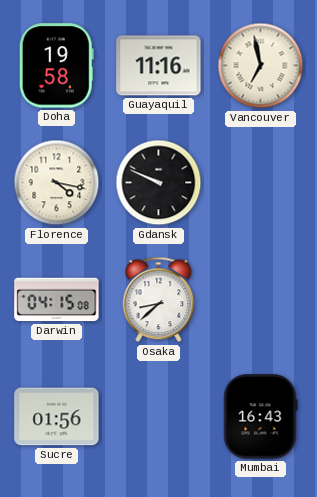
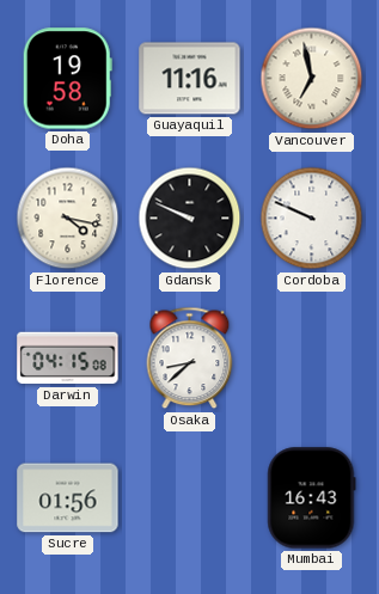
Cordoba: none -> 9:49 (312, 219)
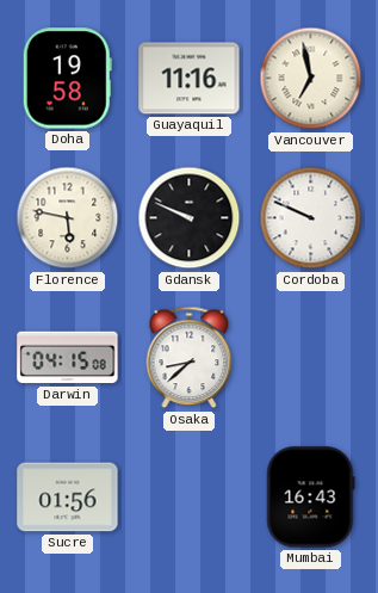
Florence: 4:17 -> 5:47 (68, 218)
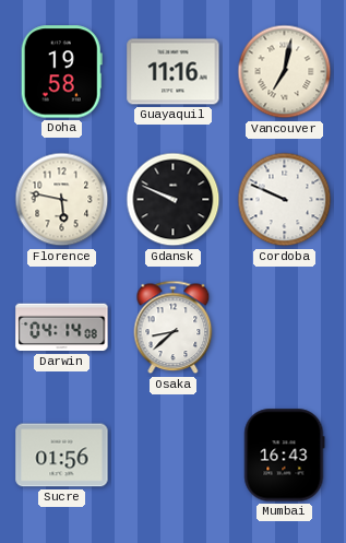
Vancouver: 6:58 -> 7:02 (285, 72)
Darwin: 04:15 -> 04:14 (62, 328)
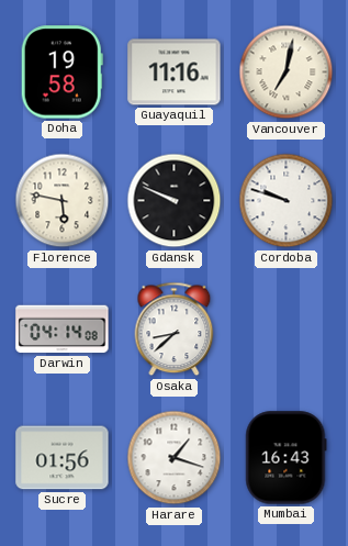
Cordoba: 9:49 -> 9:48 (287, 201)
Harare: none -> 1:18 (175, 458)
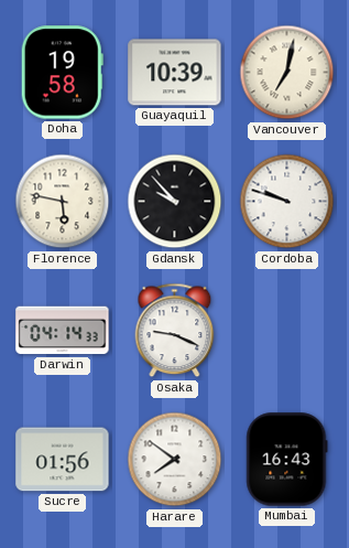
Guayaquil: 11:16 -> 10:39 (175, 73)
Gdansk: 9:49 -> 9:53 (175, 202)
Darwin: 04:14:08 -> 04:14:33 (63, 331)
Osaka: 8:38 -> 9:19 (175, 331)
Harare: 1:18 -> 7:51 (175, 460)
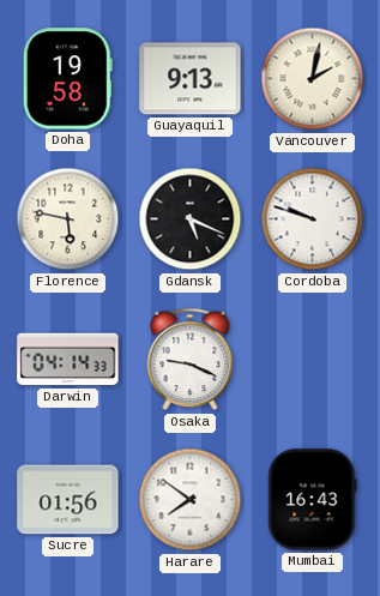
Guayaquil: 10:39 -> 9:13 (191, 79)
Vancouver: 7:02 -> 2:02 (313, 79)
Gdansk: 9:53 -> 5:19 (191, 219)
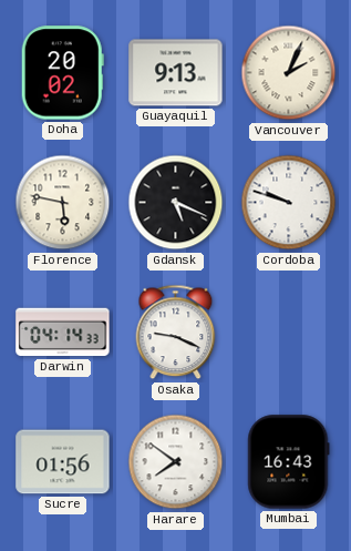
Doha: 19:58 -> 20:02 (62, 73)
Vancouver: 2:02 -> 2:04 (289, 73)
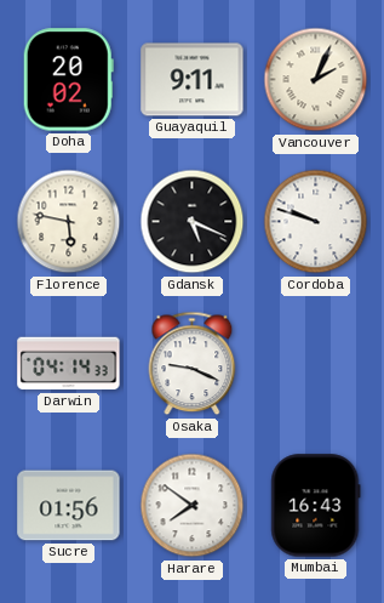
Guayaquil: 9:13 -> 9:11 (193, 80)
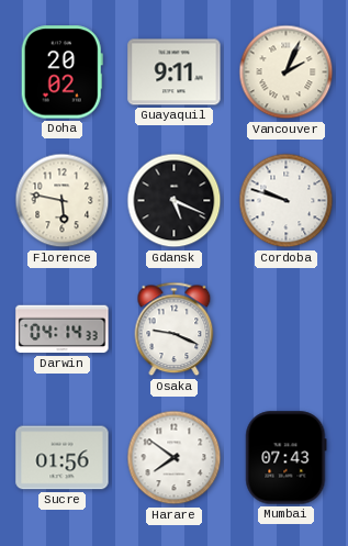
Mumbai: 16:43 -> 07:43 (287, 458)
